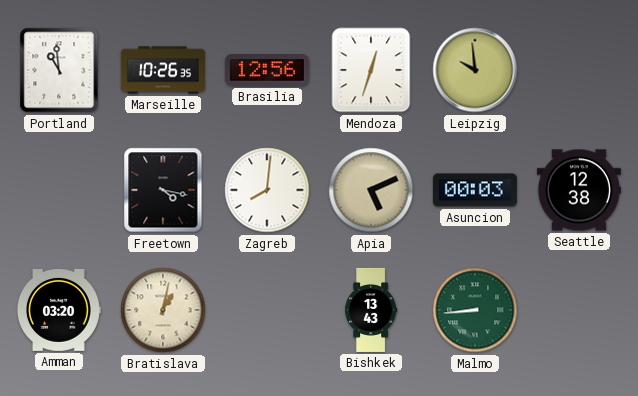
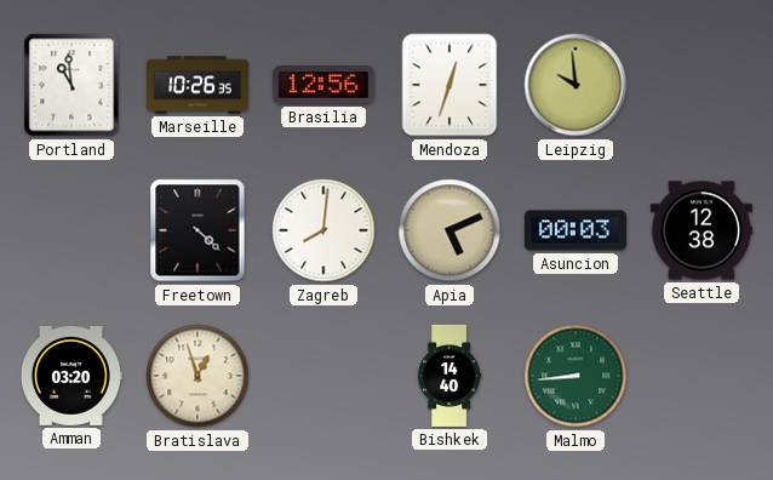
Freetown: 4:17 -> 4:22 (197, 230)
Bratislava: 1:02 -> 12:57 (197, 376)
Bishkek: 13:43 -> 14:40 (450, 376)
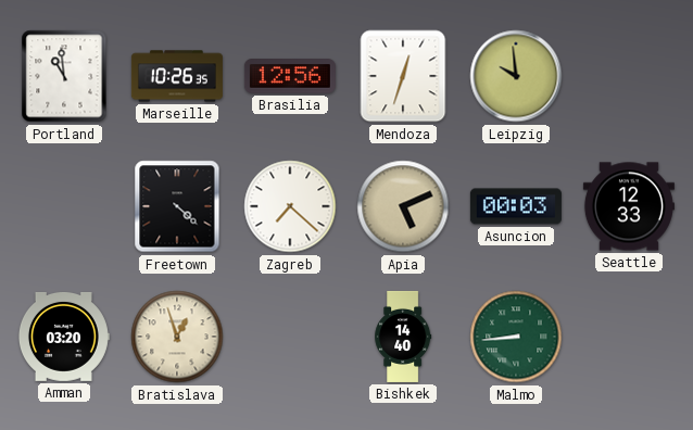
Zagreb: 8:01 -> 7:22 (290, 206)
Seattle: 12:38 -> 12:33 (629, 206)
